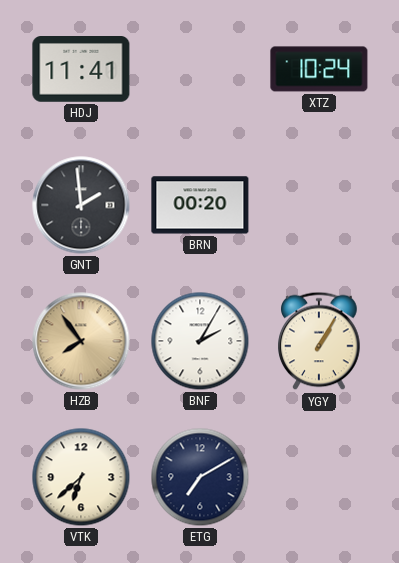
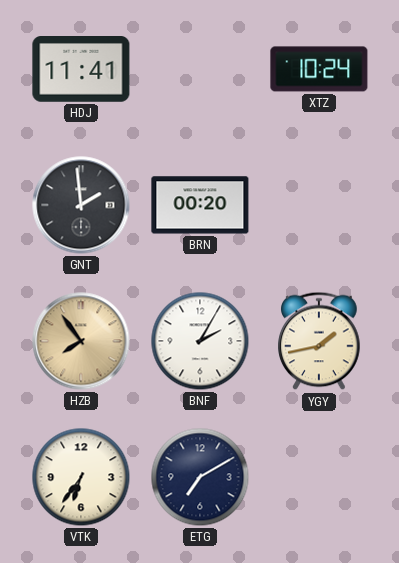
YGY: 1:05 -> 1:43 (319, 341)
VTK: 6:38 -> 6:36 (81, 477)
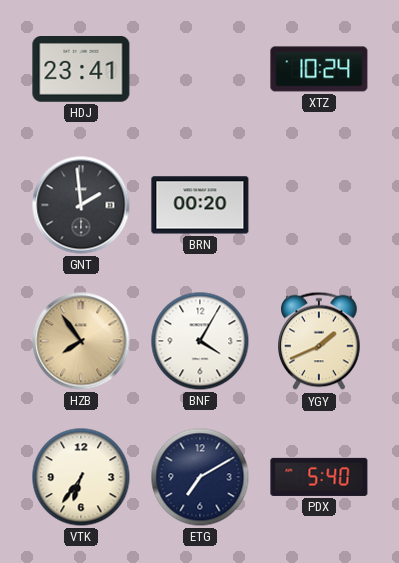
HDJ: 11:41 -> 23:41 (81, 70)
BNF: 2:05 -> 4:05 (200, 341)
YGY: 1:43 -> 1:41 (319, 341)
PDX: none -> 5:40 (319, 477)
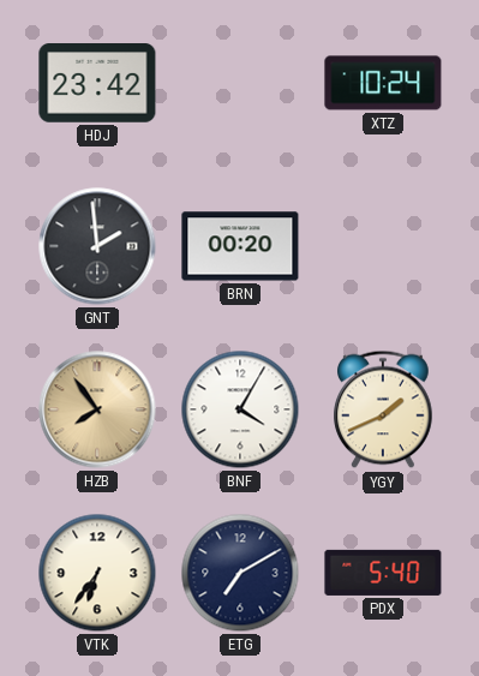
HDJ: 23:41 -> 23:42 (97, 84)
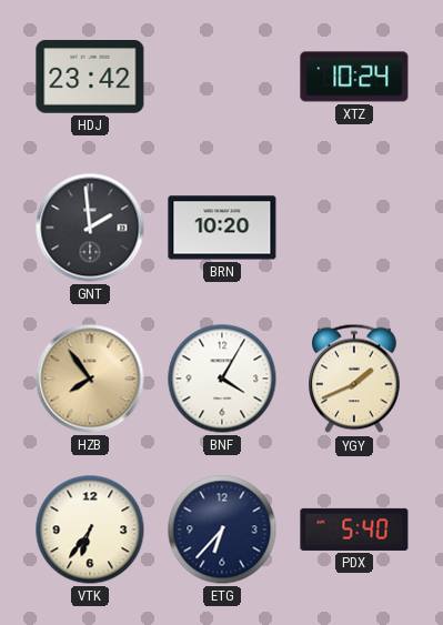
BRN: 00:20 -> 10:20 (222, 228)
ETG: 7:10 -> 6:37 (222, 530)
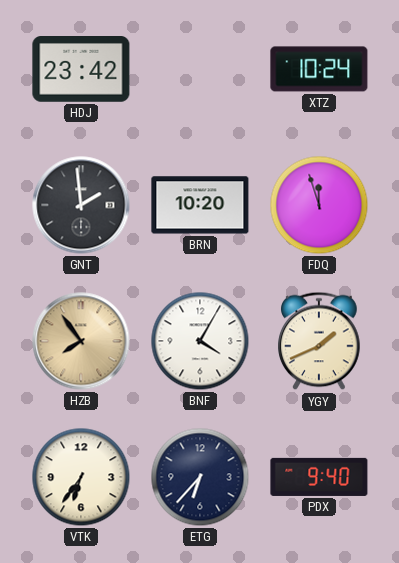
FDQ: none -> 11:57 (319, 205)
PDX: 5:40 -> 9:40 (319, 477)
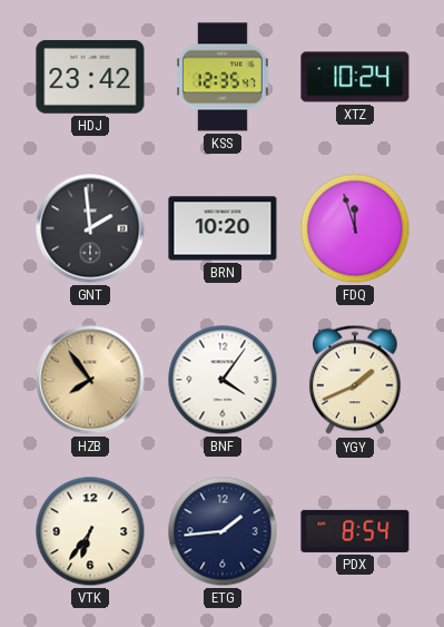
KSS: none -> 12:35 (223, 77)
BNF: 4:05 -> 4:06 (223, 380)
ETG: 6:37 -> 1:44 (223, 531)
PDX: 9:40 -> 8:54 (355, 531)
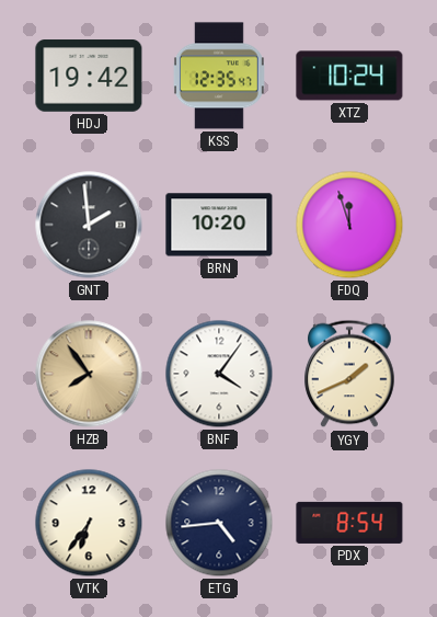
HDJ: 23:42 -> 19:42 (89, 77)
ETG: 1:44 -> 4:44 (219, 523)
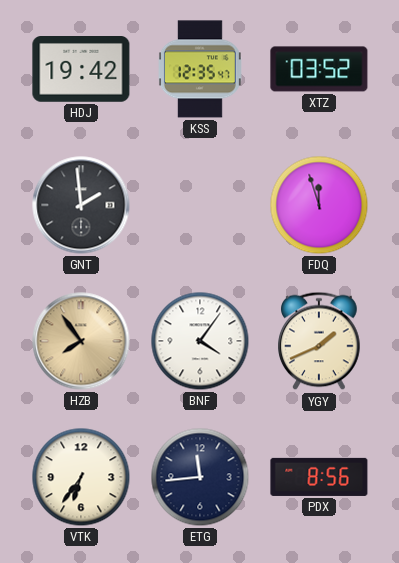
XTZ: 10:24 -> 03:52 (319, 69)
BRN: 10:20 -> none (219, 225)
ETG: 4:44 -> 11:44 (200, 477)
PDX: 8:54 -> 8:56 (319, 477)
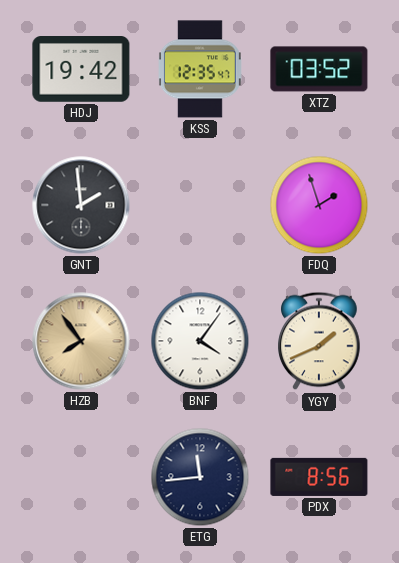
FDQ: 11:57 -> 1:57 (319, 205)
VTK: 6:36 -> none (81, 477)
